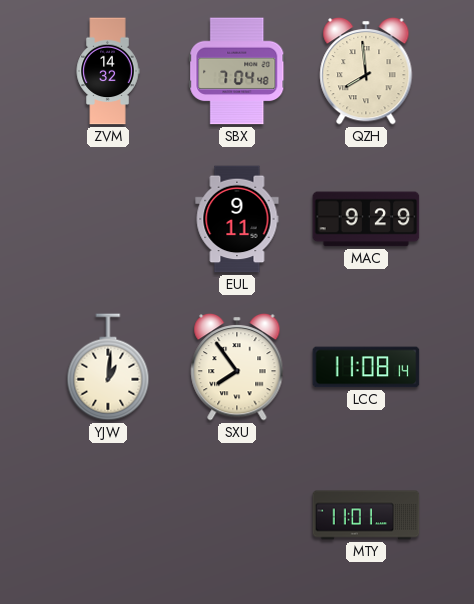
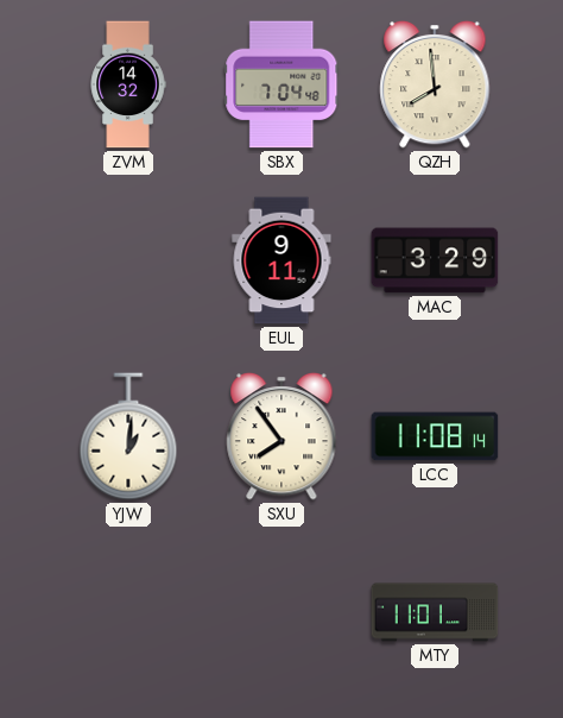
MAC: 9:29 -> 3:29 (435, 260)
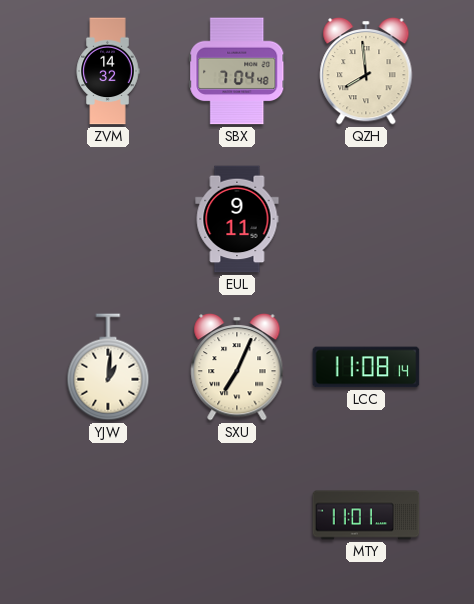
MAC: 3:29 -> none (435, 260)
SXU: 7:54 -> 7:04 (237, 367)
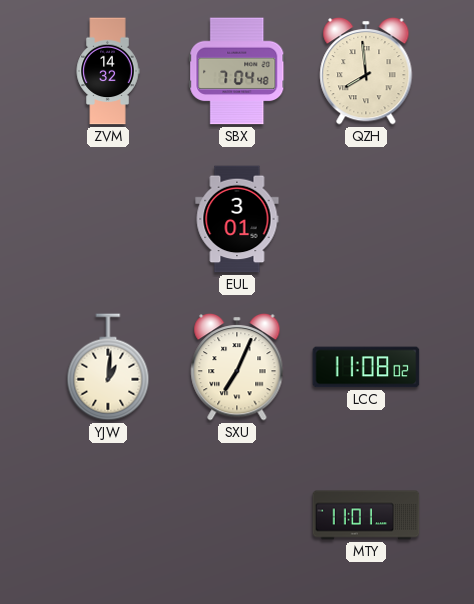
EUL: 9:11 -> 3:01 (237, 219)
LCC: 11:08:14 -> 11:08:02 (366, 367)
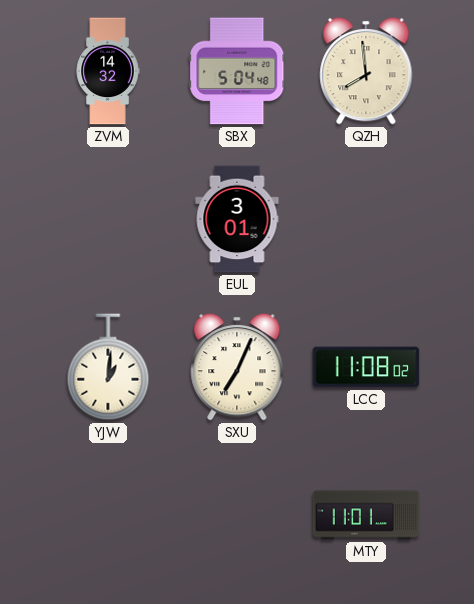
SBX: 7:04 -> 5:04 (237, 71)
